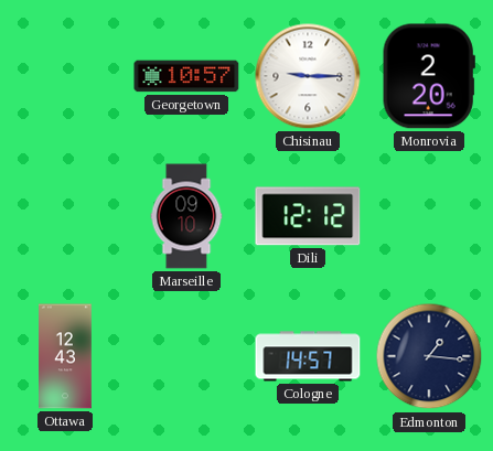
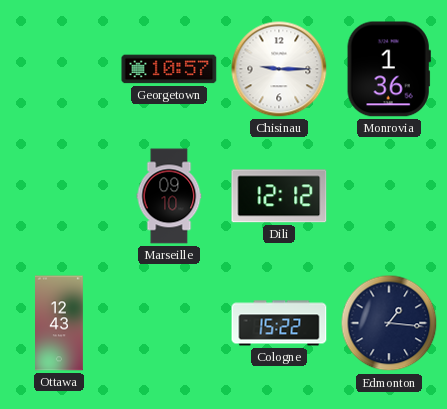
Monrovia: 2:20 -> 1:36 (389, 69)
Cologne: 14:57 -> 15:22 (279, 323)
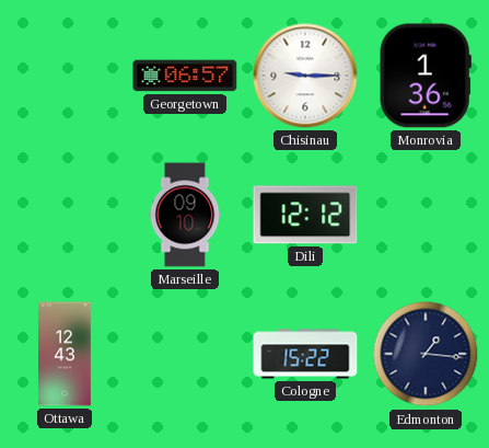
Georgetown: 10:57 -> 06:57 (185, 76)
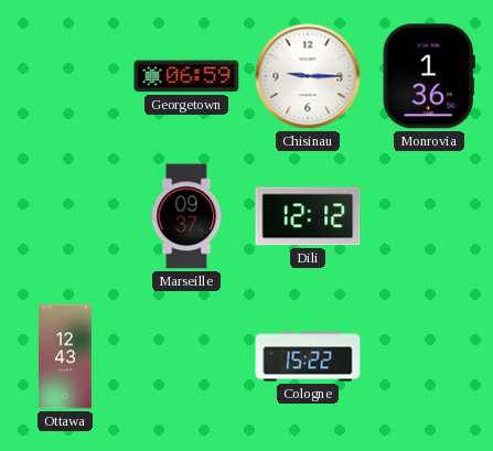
Georgetown: 06:57 -> 06:59 (186, 76)
Marseille: 09:10 -> 09:37 (186, 216)
Edmonton: 1:16 -> none (426, 354)
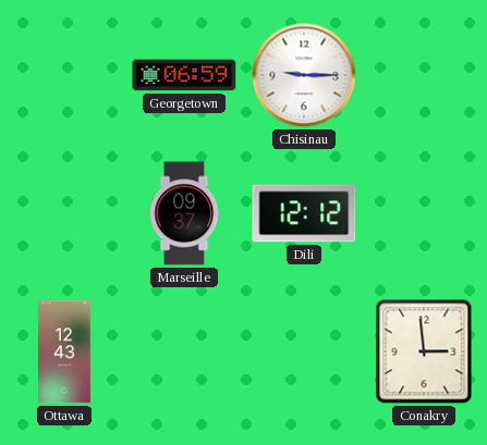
Monrovia: 1:36 -> none (429, 76)
Cologne: 15:22 -> none (308, 356)
Conakry: none -> 2:59 (424, 351)
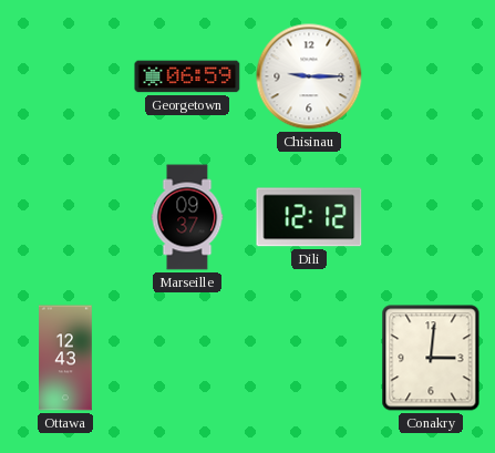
Conakry: 2:59 -> 3:01 (431, 358)
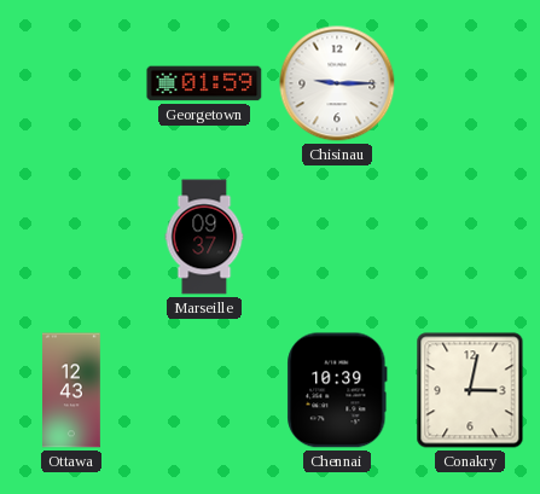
Georgetown: 06:59 -> 01:59 (204, 83)
Dili: 12:12 -> none (309, 217)
Chennai: none -> 10:39 (337, 390)
Conakry: 3:01 -> 3:02 (470, 390)
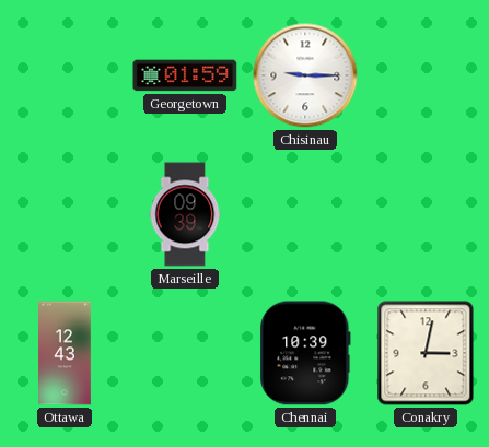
Marseille: 09:37 -> 09:39 (185, 214)
